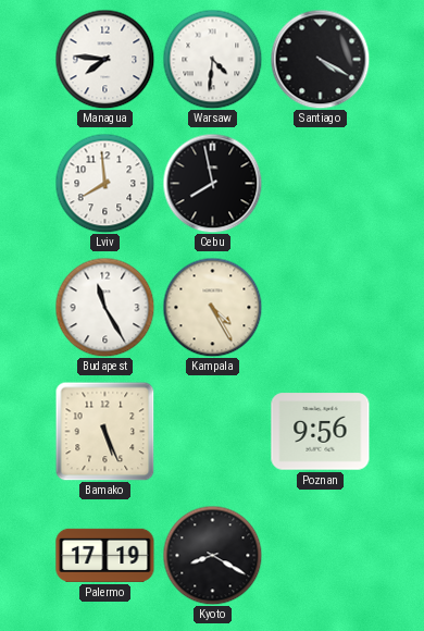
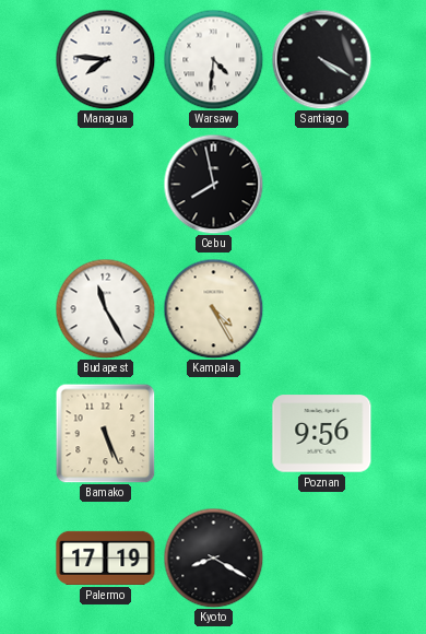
Lviv: 7:59 -> none (104, 183)
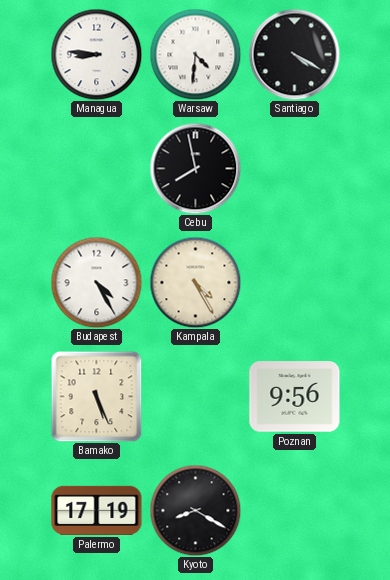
Managua: 7:46 -> 8:46 (96, 54)
Budapest: 11:25 -> 4:25 (96, 282)
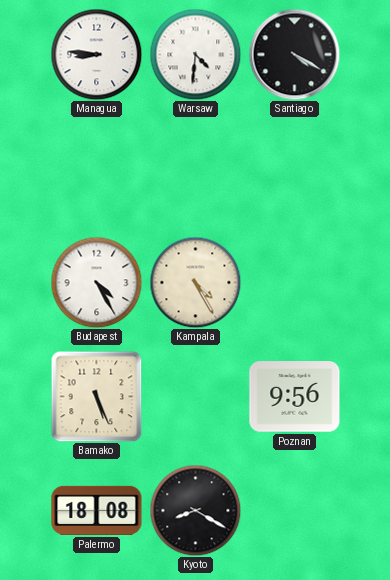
Cebu: 7:58 -> none (195, 168)
Palermo: 17:19 -> 18:08 (97, 510)
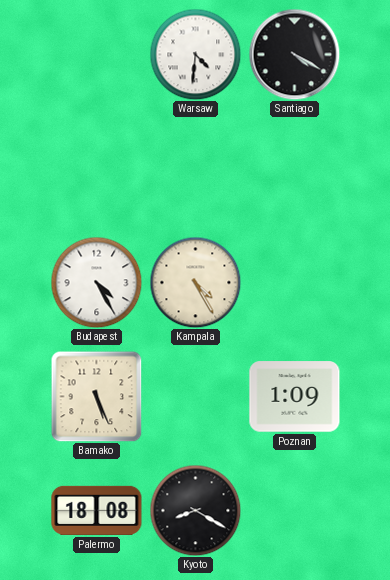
Managua: 8:46 -> none (96, 54)
Poznan: 9:56 -> 1:09 (295, 397)
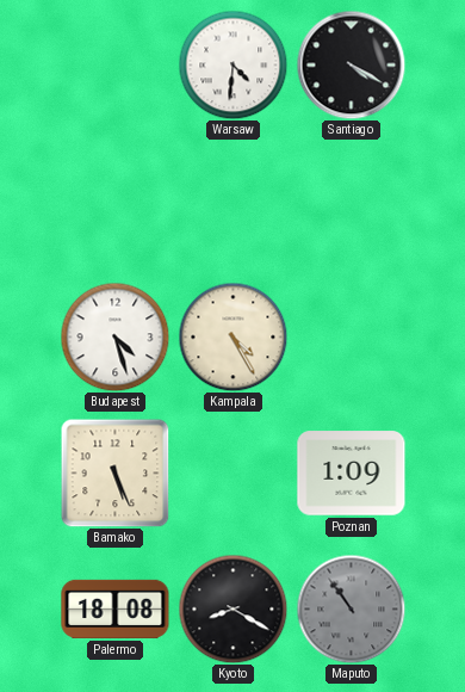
Budapest: 4:25 -> 4:27 (114, 336)
Maputo: none -> 10:54 (351, 608)
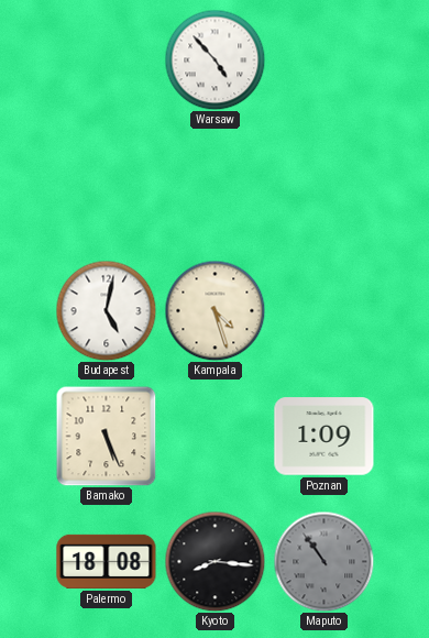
Warsaw: 4:31 -> 4:53 (215, 59)
Santiago: 4:20 -> none (351, 64)
Budapest: 4:27 -> 5:02 (106, 310)
Kampala: 4:25 -> 4:27 (215, 310)
Kyoto: 8:20 -> 8:16 (215, 561)
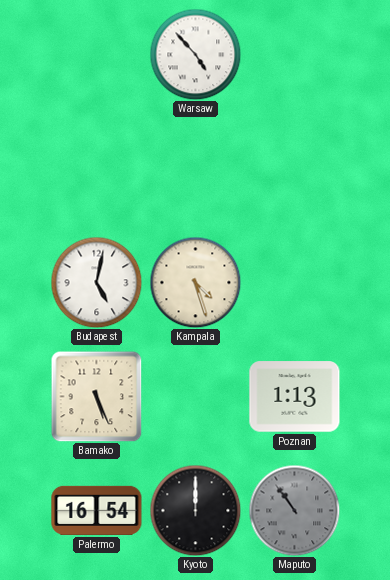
Poznan: 1:09 -> 1:13 (295, 397)
Palermo: 18:08 -> 16:54 (97, 510)
Kyoto: 8:16 -> 12:00 (195, 510)
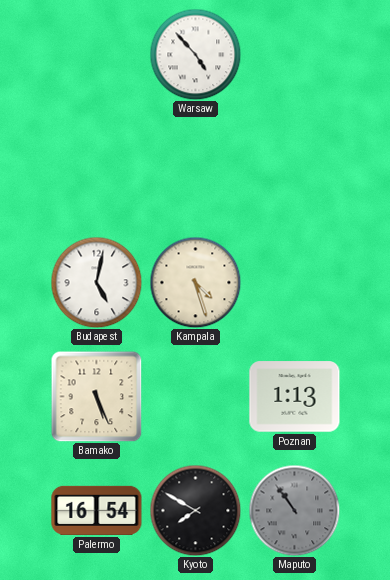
Kyoto: 12:00 -> 7:50 (195, 510)
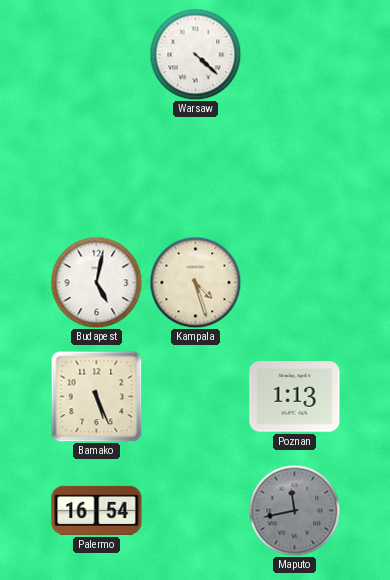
Warsaw: 4:53 -> 4:22 (195, 54)
Kyoto: 7:50 -> none (195, 510)
Maputo: 10:54 -> 11:43 (294, 510)
